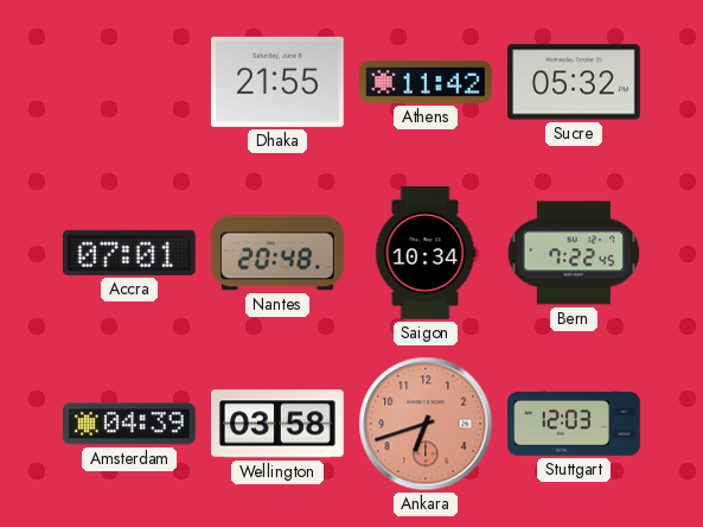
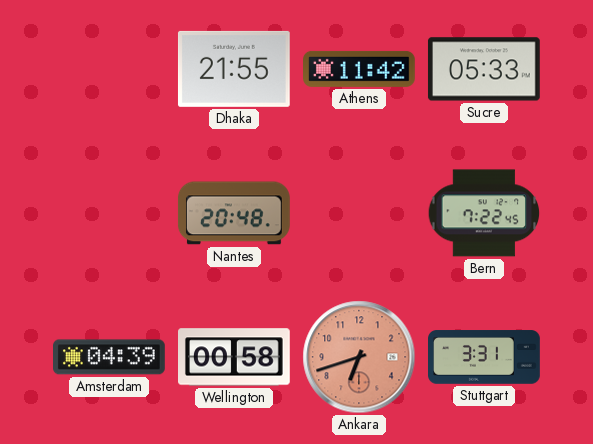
Sucre: 05:32 -> 05:33 (484, 69)
Accra: 07:01 -> none (129, 253)
Saigon: 10:34 -> none (426, 254)
Wellington: 03:58 -> 00:58 (235, 357)
Stuttgart: 12:03 -> 3:31 (485, 357)
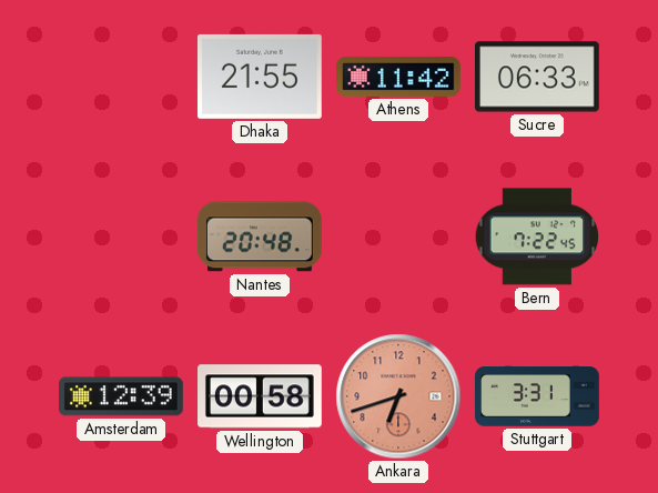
Sucre: 05:33 -> 06:33 (537, 77)
Amsterdam: 04:39 -> 12:39 (122, 396)
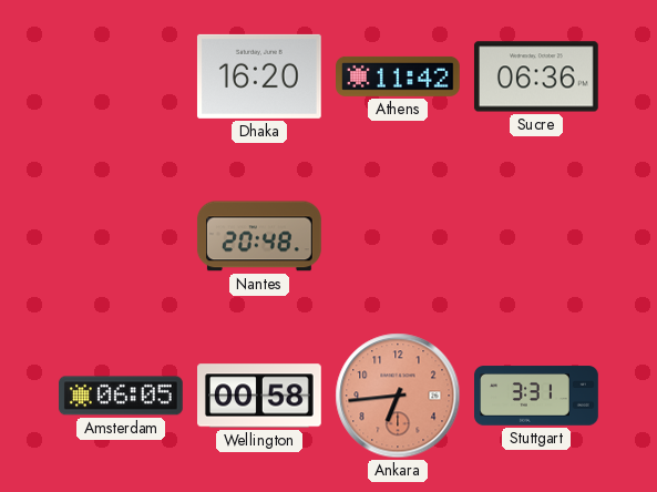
Dhaka: 21:55 -> 16:20 (259, 76)
Sucre: 06:33 -> 06:36 (536, 76)
Bern: 7:22 -> none (537, 237)
Amsterdam: 12:39 -> 06:05 (122, 396)
Ankara: 6:42 -> 6:44 (398, 396)
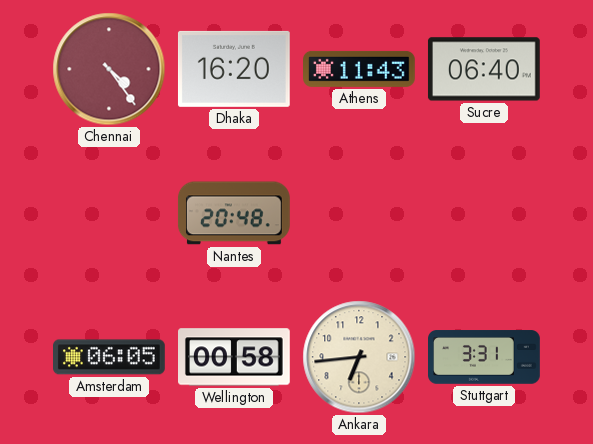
Chennai: none -> 4:24 (109, 69)
Athens: 11:42 -> 11:43 (360, 69)
Sucre: 06:36 -> 06:40 (484, 69)
Ankara dial: salmon -> cream (359, 357)
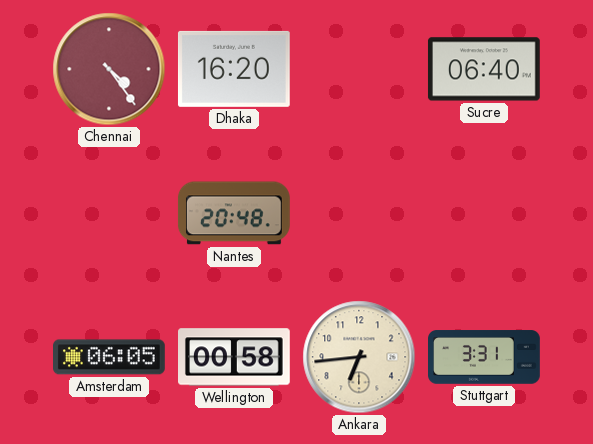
Athens: 11:43 -> none (360, 69)
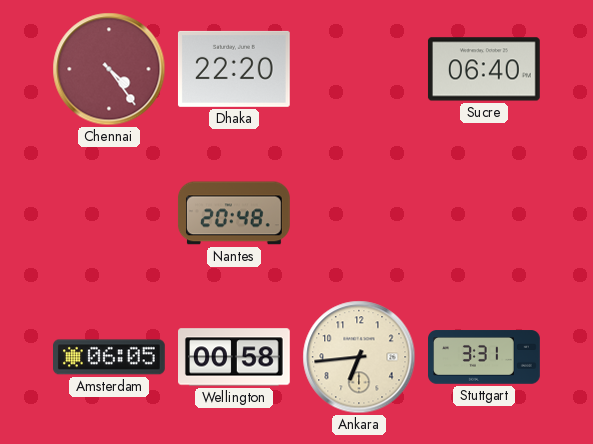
Dhaka: 16:20 -> 22:20 (234, 69)
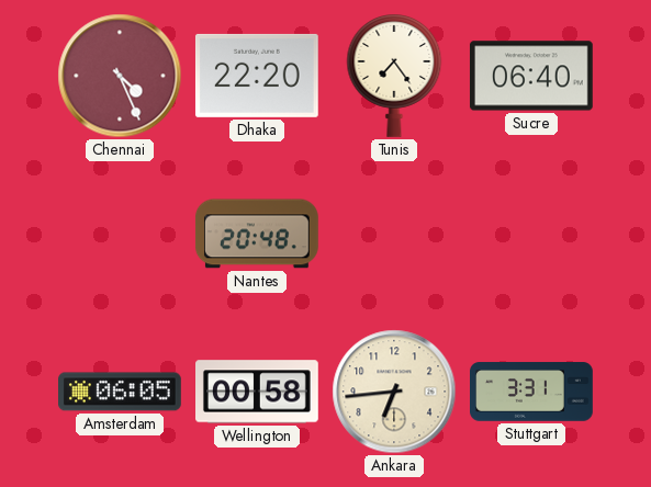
Chennai: 4:24 -> 4:26 (120, 76)
Tunis: none -> 7:24 (394, 76)
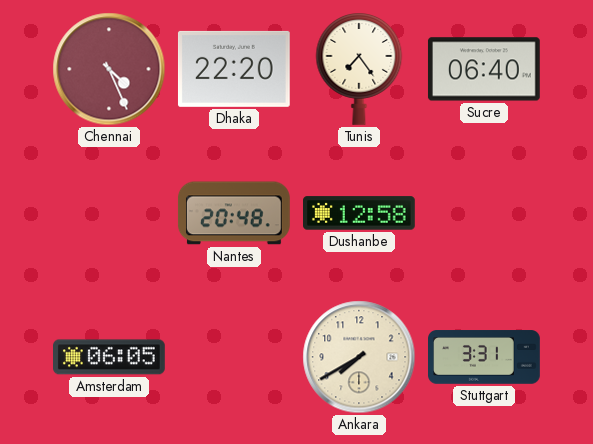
Dushanbe: none -> 12:58 (360, 213)
Wellington: 00:58 -> none (258, 392)
Ankara: 6:44 -> 7:40 (359, 357)
